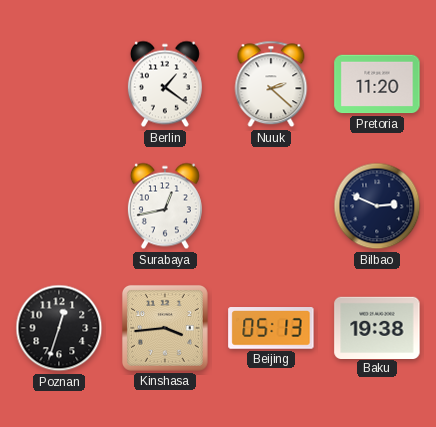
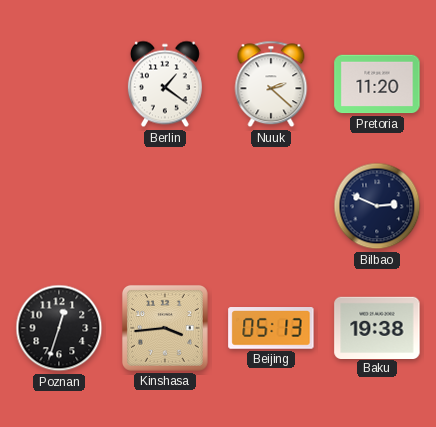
Surabaya: 12:43 -> none (165, 206)
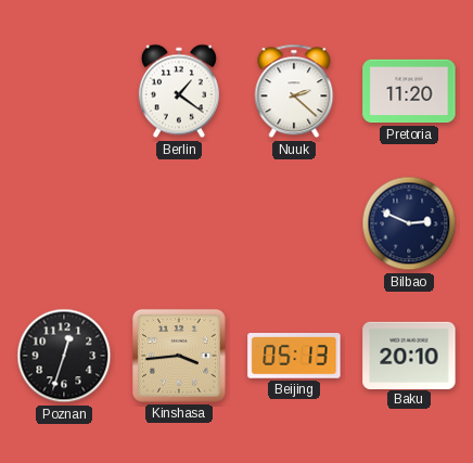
Baku: 19:38 -> 20:10 (409, 355)
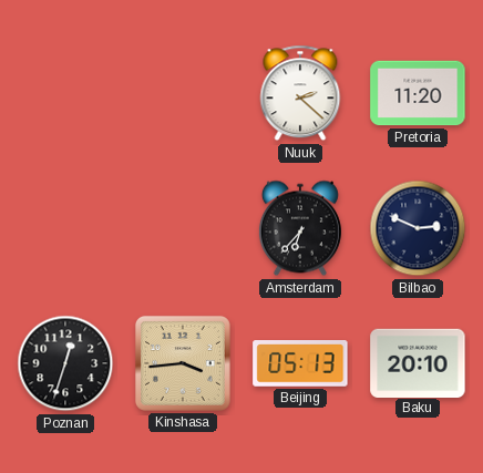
Berlin: 1:21 -> none (179, 91)
Amsterdam: none -> 6:37 (300, 228)
